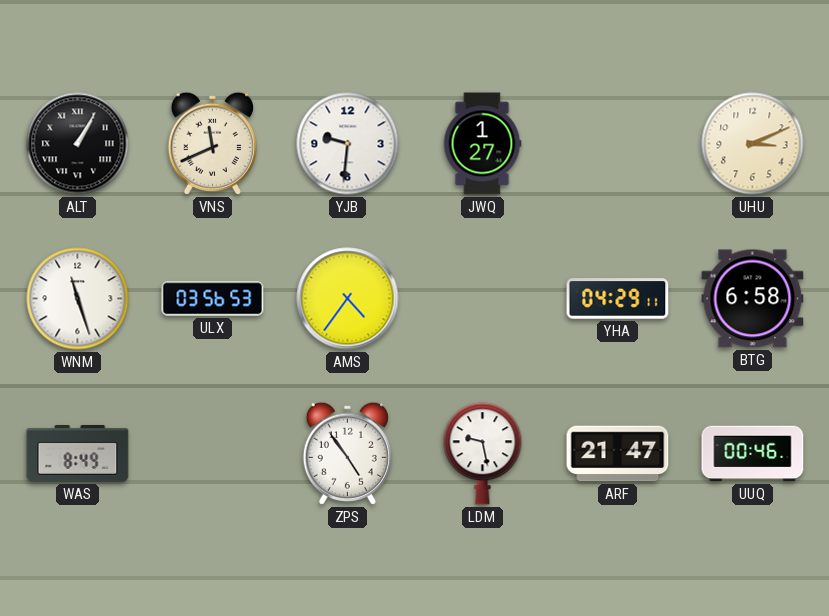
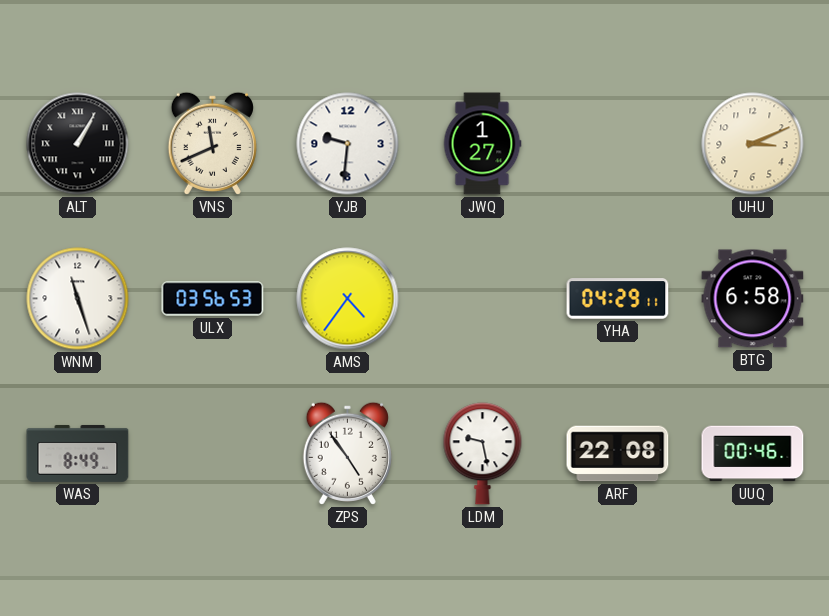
ARF: 21:47 -> 22:08 (618, 454)
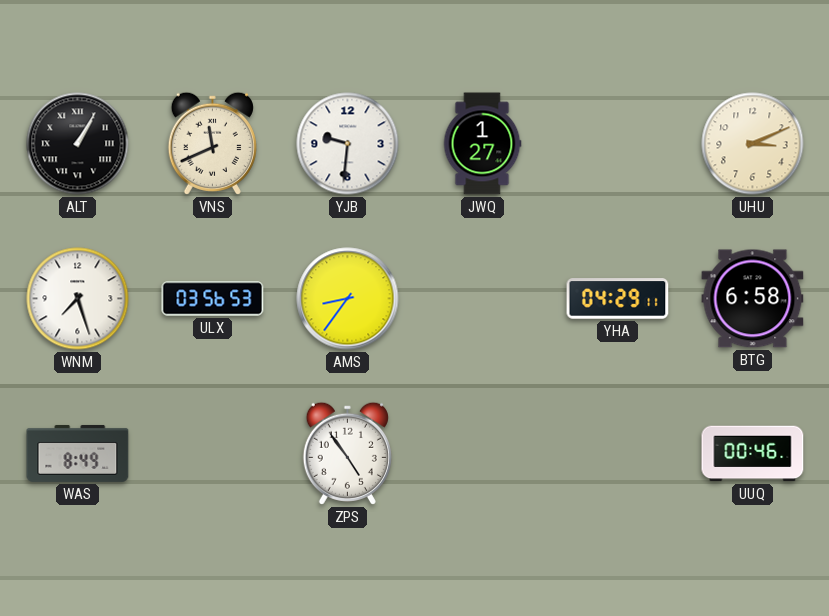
WNM: 11:27 -> 7:27 (78, 299)
AMS: 4:36 -> 8:36 (348, 299)
LDM: 9:28 -> none (483, 454)
ARF: 22:08 -> none (618, 454)
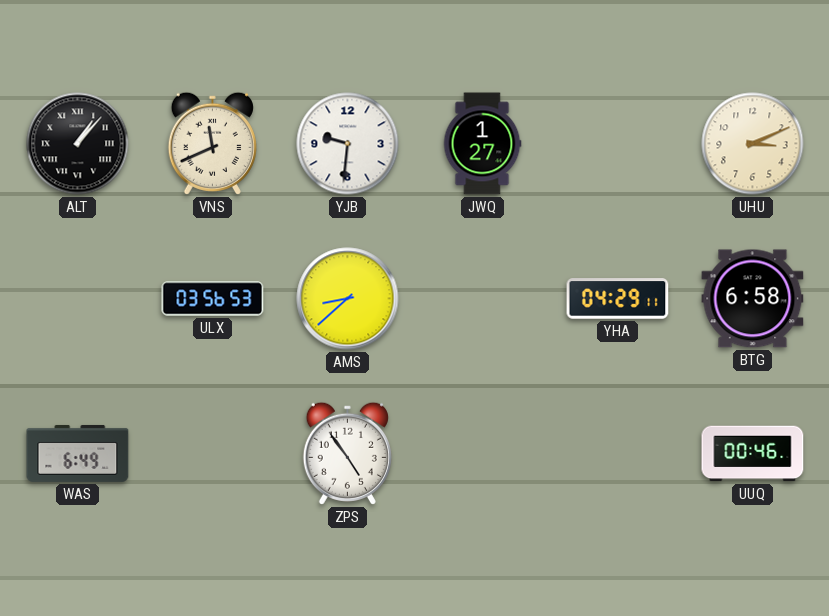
ALT: 1:05 -> 1:07 (78, 144)
WNM: 7:27 -> none (78, 299)
AMS: 8:36 -> 8:38 (348, 299)
WAS: 8:49 -> 6:49 (78, 453)
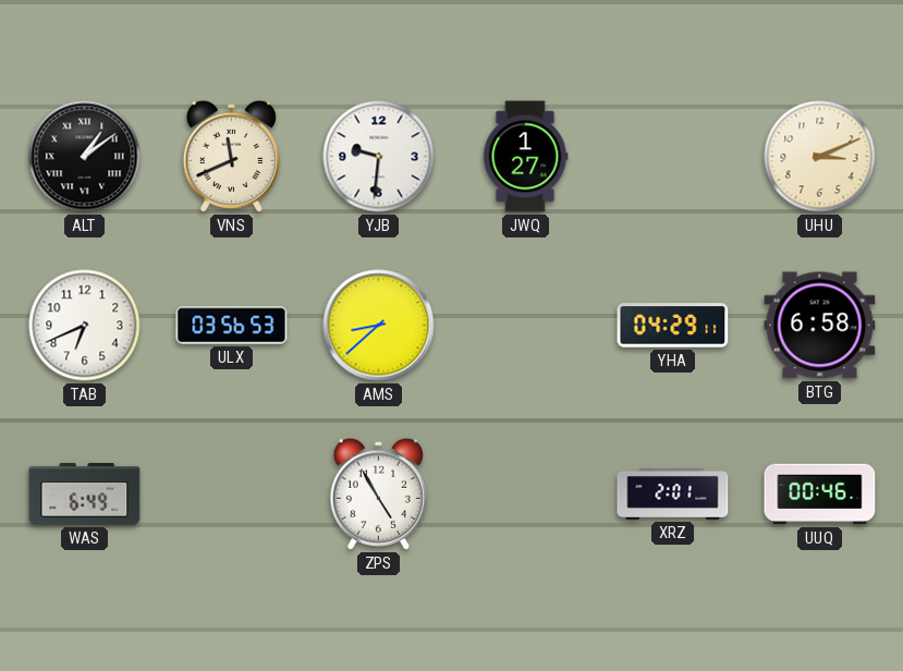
ALT: 1:07 -> 1:09 (85, 157)
TAB: none -> 6:41 (85, 326)
ZPS: 4:54 -> 4:55 (378, 493)
XRZ: none -> 2:01 (673, 493)
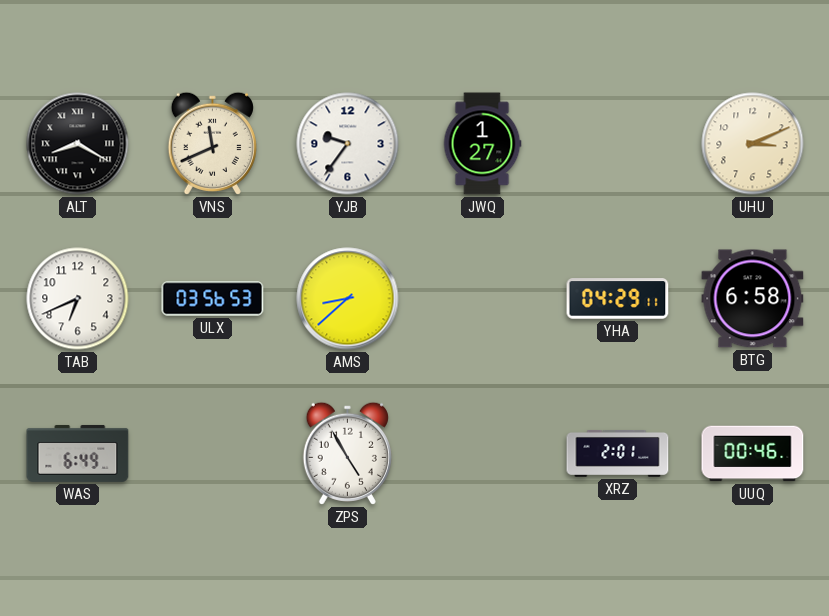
ALT: 1:09 -> 8:20 (78, 144)
YJB: 9:31 -> 9:36 (348, 144)
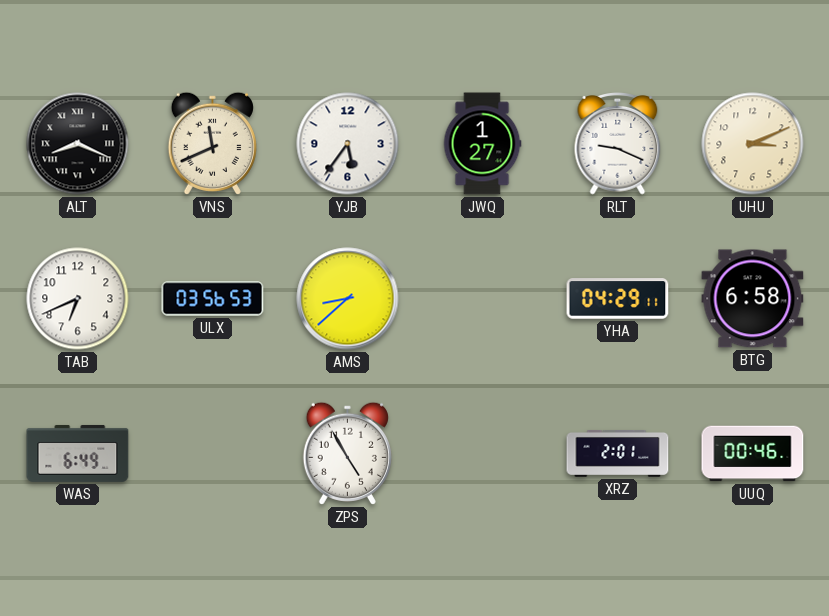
ALT: 8:20 -> 8:19 (78, 144)
YJB: 9:36 -> 5:36 (348, 144)
RLT: none -> 9:19 (618, 144)
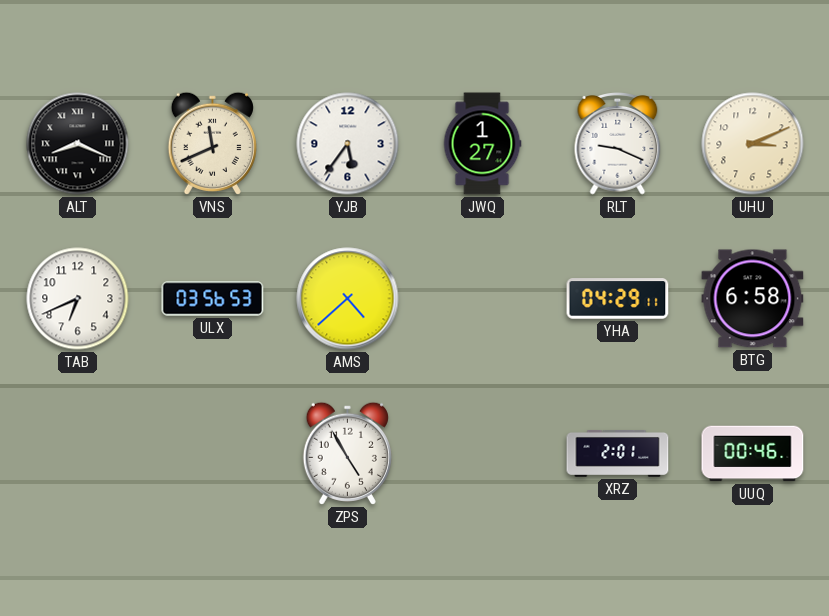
AMS: 8:38 -> 4:38 (348, 299)
WAS: 6:49 -> none (78, 453)
